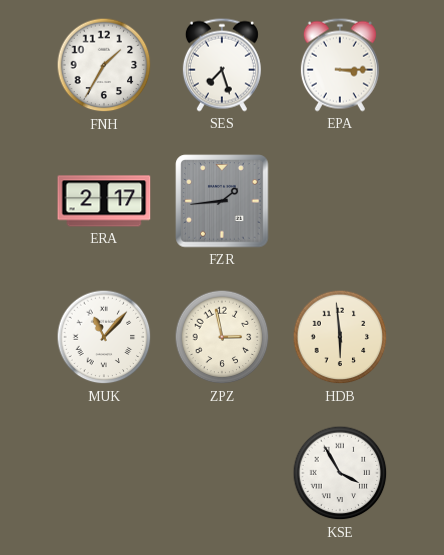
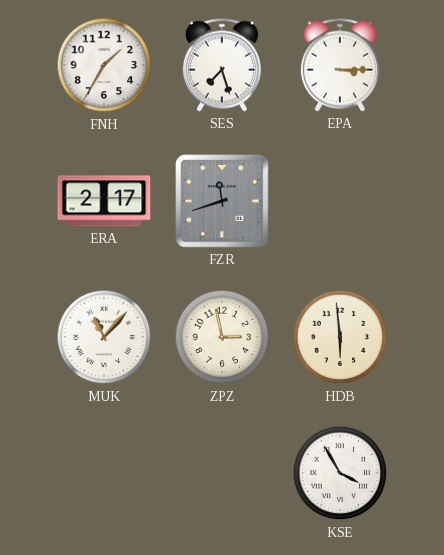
FZR: 1:44 -> 11:42 (222, 201)
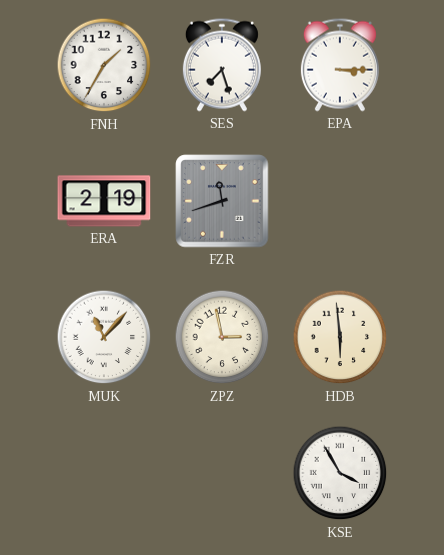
ERA: 2:17 -> 2:19 (104, 201)
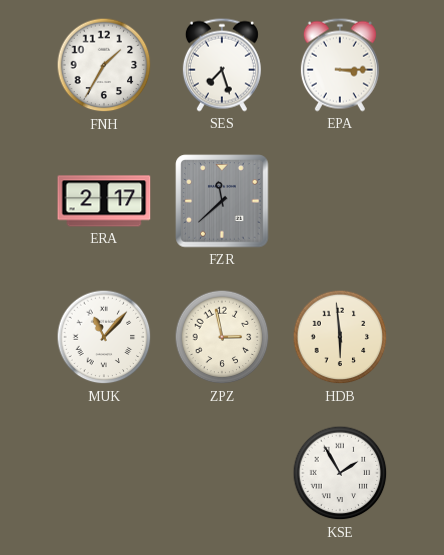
ERA: 2:19 -> 2:17 (104, 201)
FZR: 11:42 -> 11:38 (222, 201)
KSE: 3:55 -> 1:55 (340, 473)
